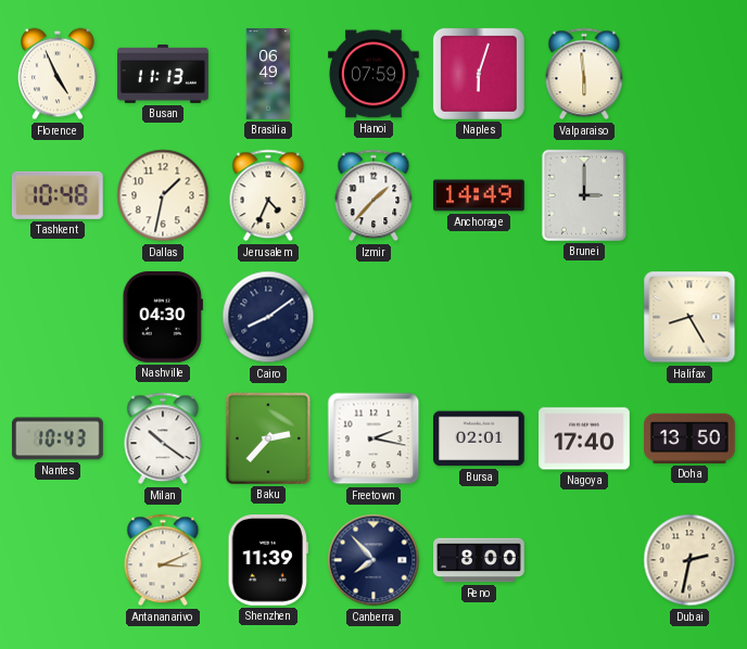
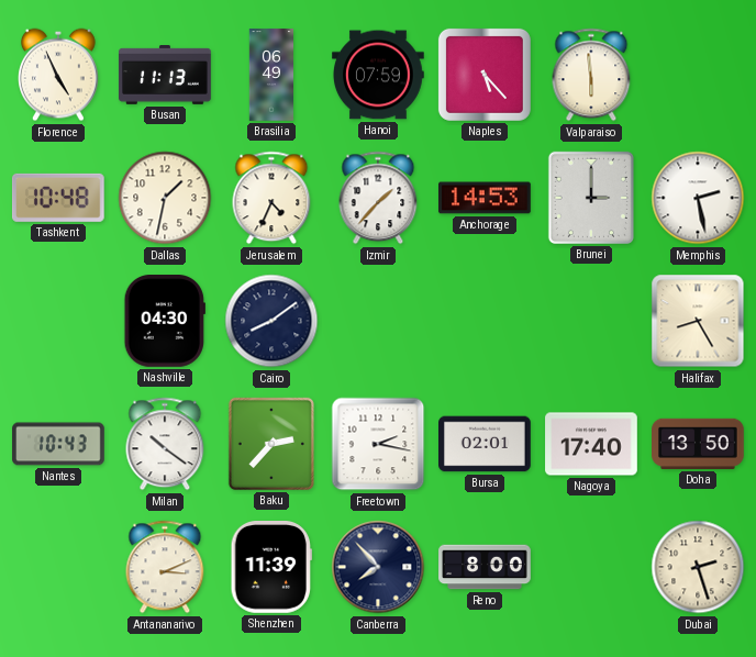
Naples: 6:03 -> 5:23 (485, 75)
Anchorage: 14:49 -> 14:53 (486, 198)
Memphis: none -> 2:28 (698, 198)
Dubai: 2:32 -> 2:27 (698, 567)
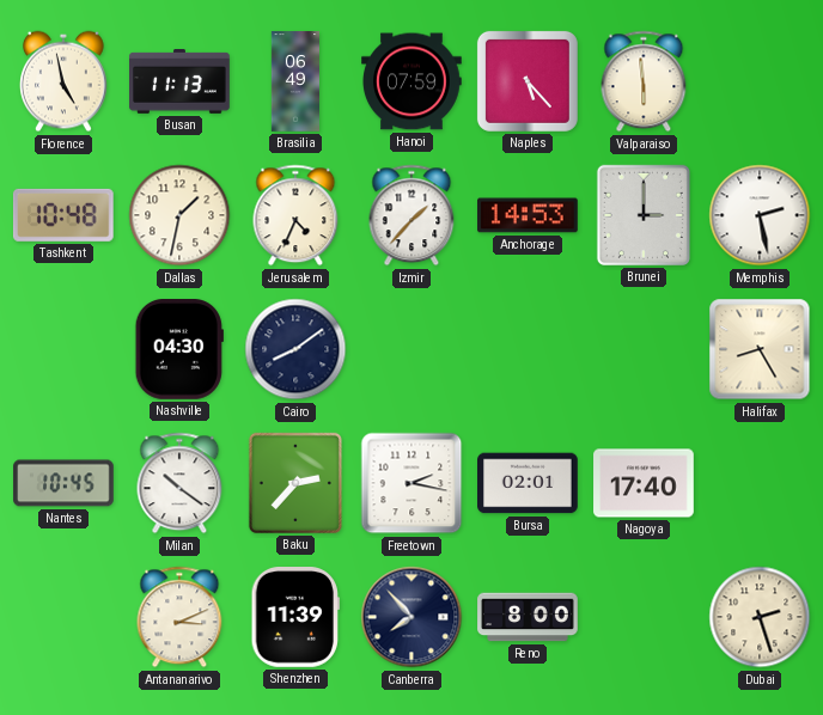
Florence: 4:56 -> 4:58 (65, 81)
Nantes: 10:43 -> 10:45 (63, 483)
Doha: 13:50 -> none (699, 444)
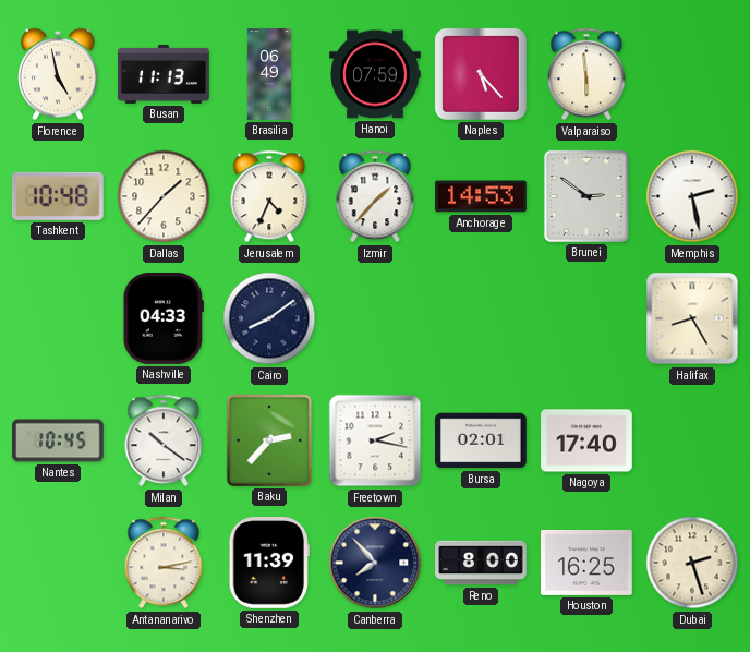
Dallas: 1:32 -> 1:37 (164, 196)
Brunei: 3:00 -> 2:51 (586, 196)
Nashville: 04:30 -> 04:33 (164, 319)
Antananarivo: 3:11 -> 3:13 (164, 563)
Houston: none -> 16:25 (588, 563)
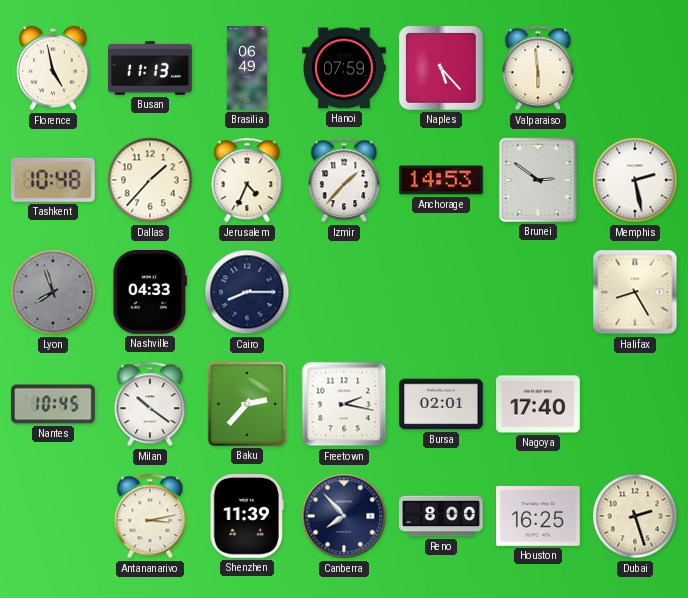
Lyon: none -> 7:57 (53, 292)
Cairo: 8:09 -> 8:15 (247, 292)
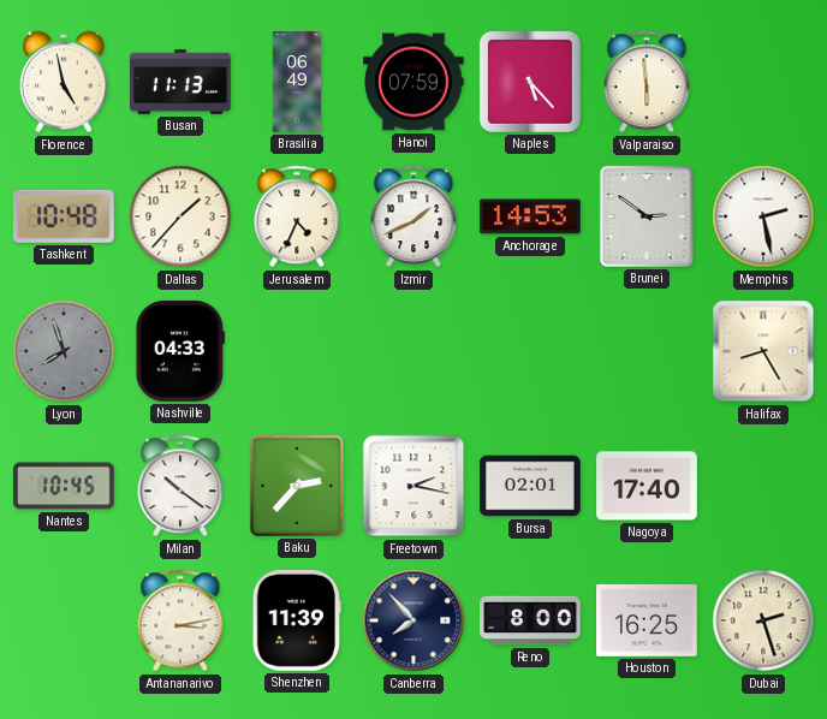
Izmir: 1:37 -> 1:41 (413, 216)
Cairo: 8:15 -> none (247, 292)
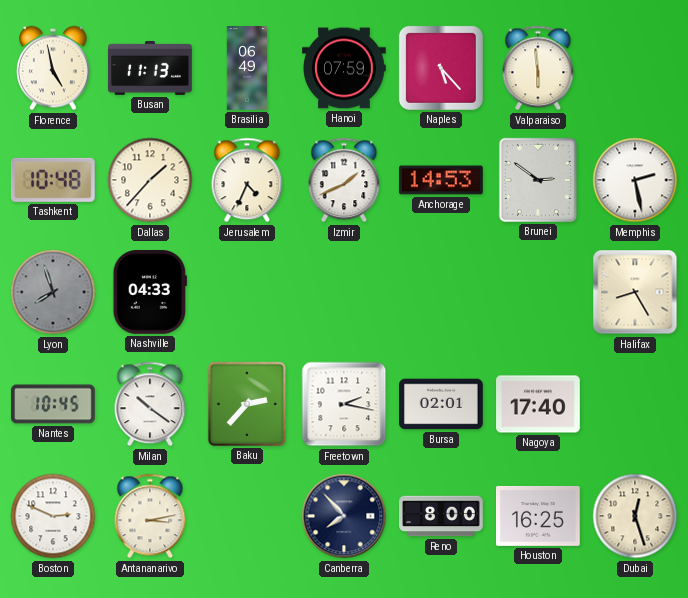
Boston: none -> 2:49 (53, 516)
Shenzhen: 11:39 -> none (297, 622)
Dubai: 2:27 -> 12:27 (635, 516)
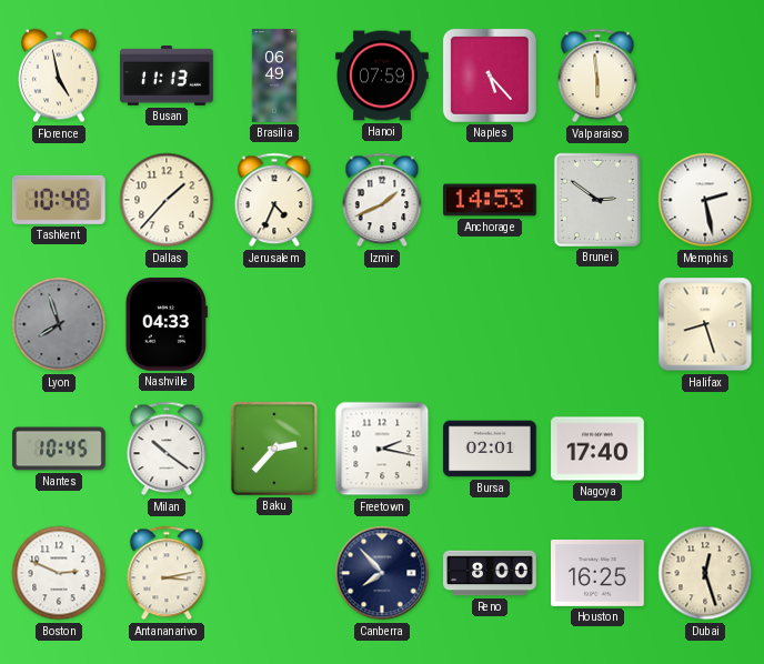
Halifax: 8:25 -> 8:27 (705, 324)
